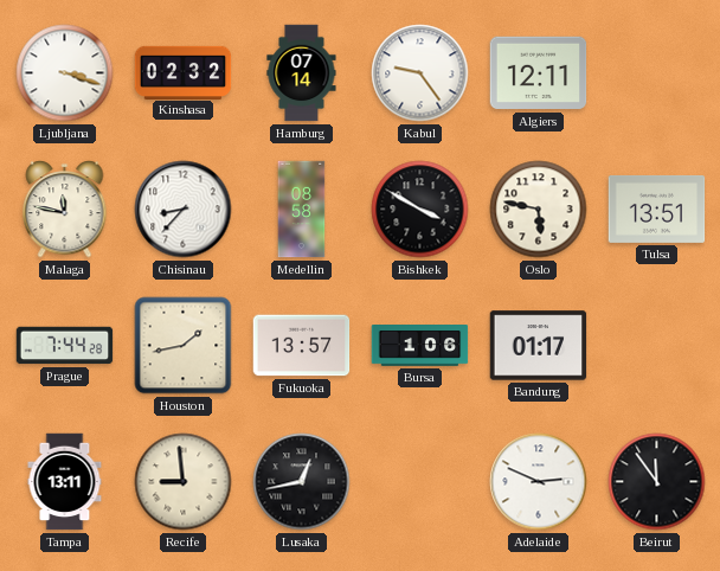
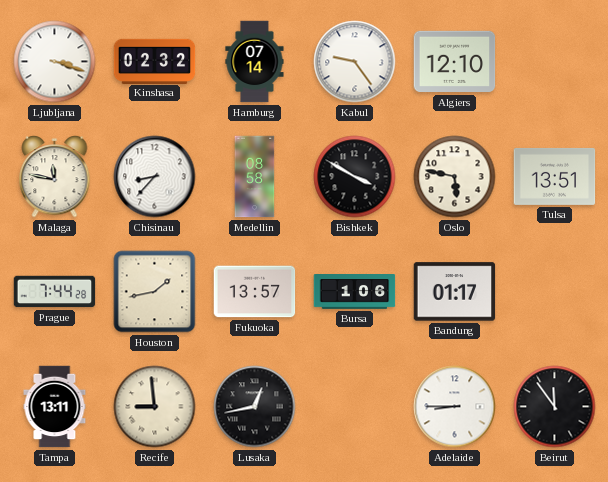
Algiers: 12:11 -> 12:10 (455, 62)
Adelaide: 2:49 -> 8:45 (455, 407)
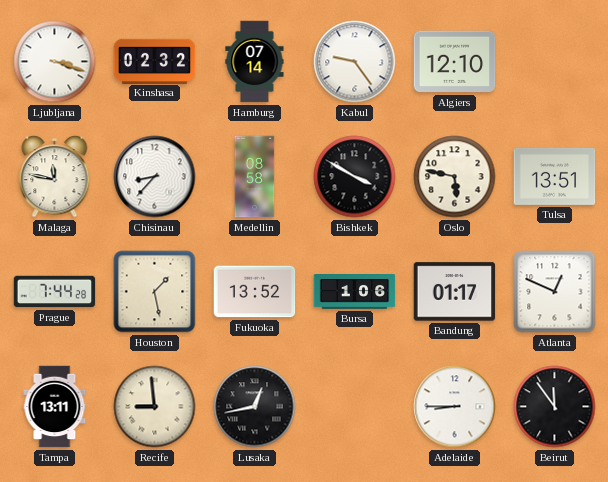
Houston: 1:43 -> 1:28 (155, 292)
Fukuoka: 13:57 -> 13:52 (255, 292)
Atlanta: none -> 12:49 (555, 292)
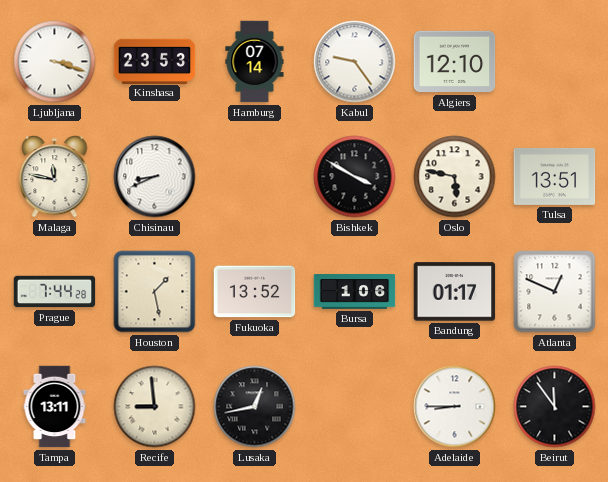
Kinshasa: 02:32 -> 23:53 (155, 61)
Chisinau: 8:37 -> 8:41 (155, 177)
Medellin: 08:58 -> none (255, 177)
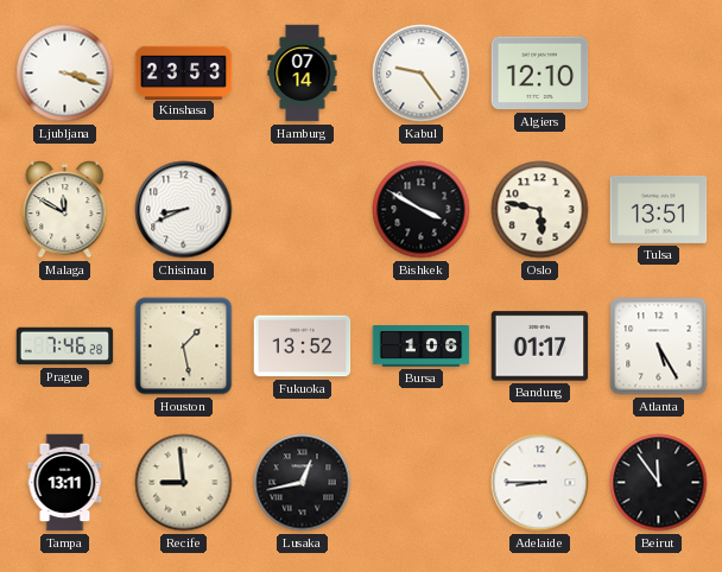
Malaga: 11:47 -> 11:50 (65, 210)
Prague: 7:44 -> 7:46 (65, 347)
Atlanta: 12:49 -> 5:25 (659, 347)
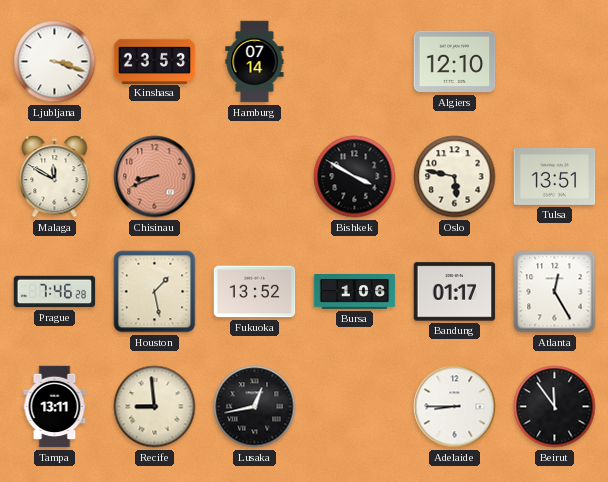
Kabul: 9:24 -> none (422, 74)
Chisinau dial: white -> salmon (155, 177)
Atlanta: 5:25 -> 12:25 (555, 292)
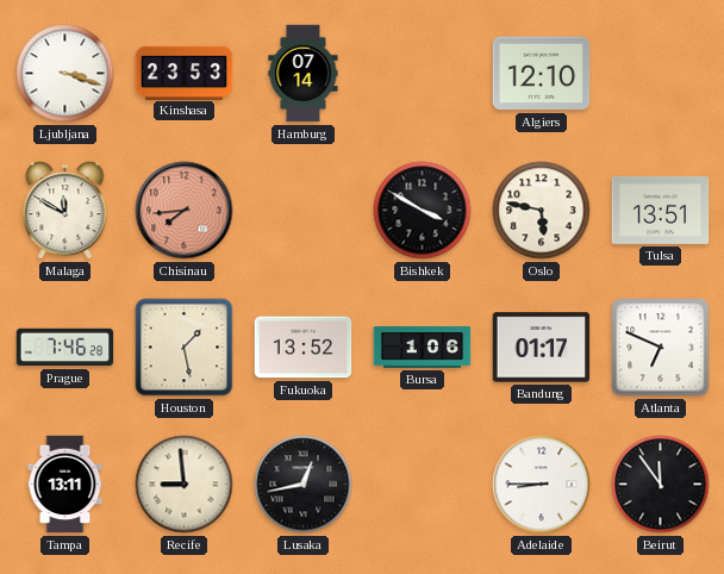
Chisinau: 8:41 -> 7:44 (185, 211)
Atlanta: 12:25 -> 6:49 (661, 348)
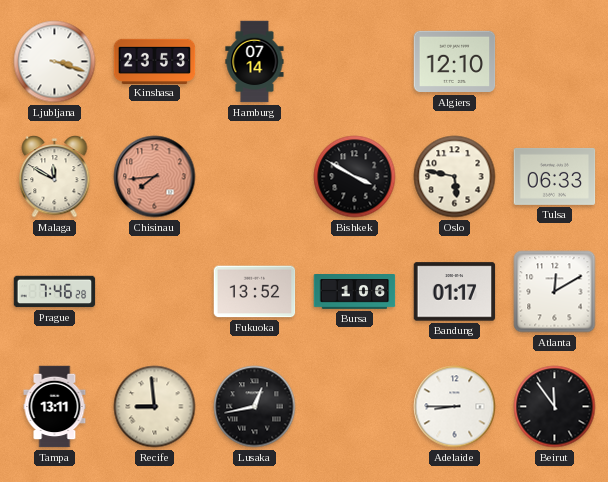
Tulsa: 13:51 -> 06:33 (555, 176)
Houston: 1:28 -> none (185, 348)
Atlanta: 6:49 -> 12:10 (555, 292)
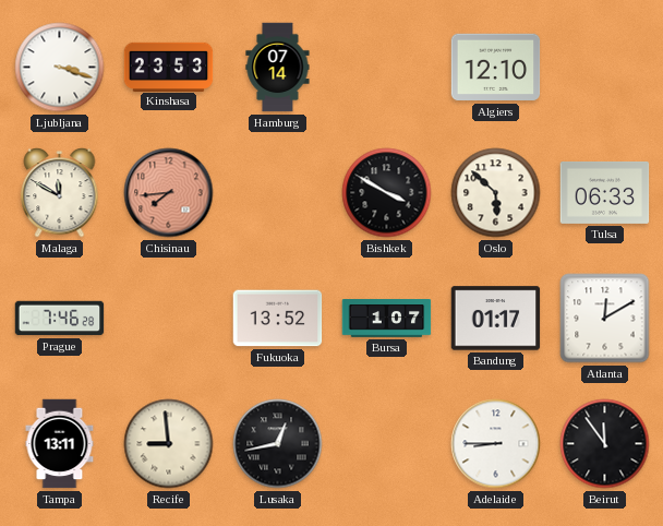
Oslo: 5:47 -> 5:52 (496, 193)
Bursa: 1:06 -> 1:07 (387, 319)
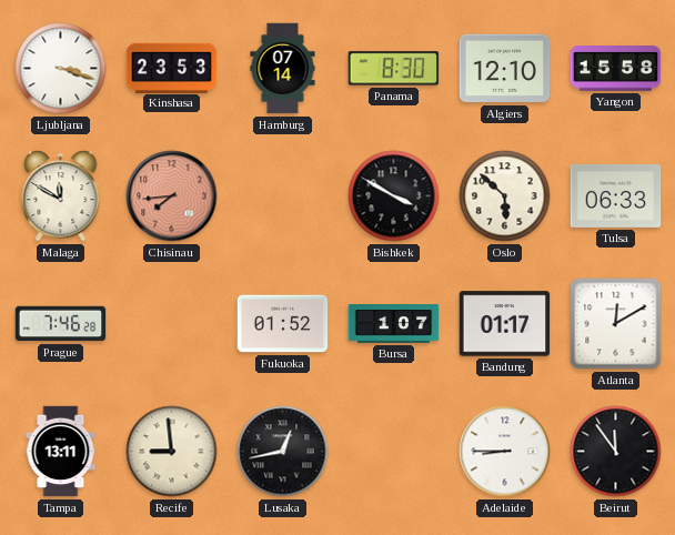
Panama: none -> 8:30 (394, 69)
Yangon: none -> 15:58 (616, 69)
Fukuoka: 13:52 -> 01:52 (283, 324)
